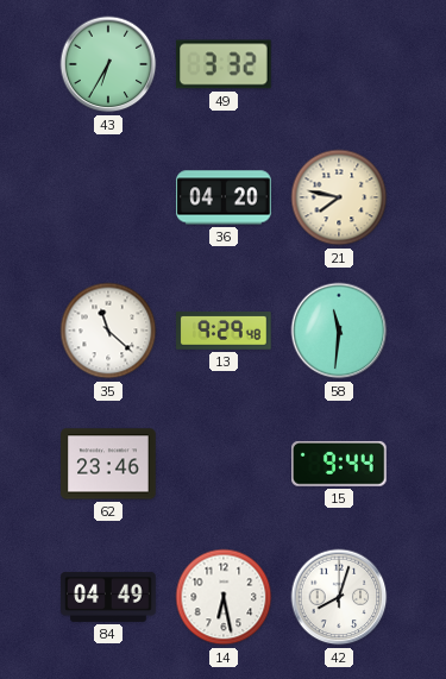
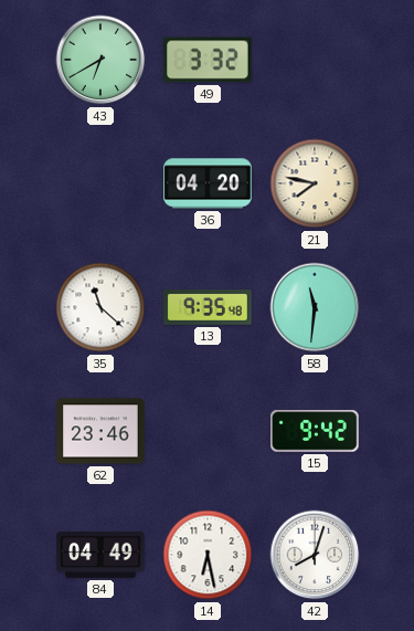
43: 6:35 -> 6:40 (100, 60)
13: 9:29 -> 9:35 (208, 307)
15: 9:44 -> 9:42 (316, 431)
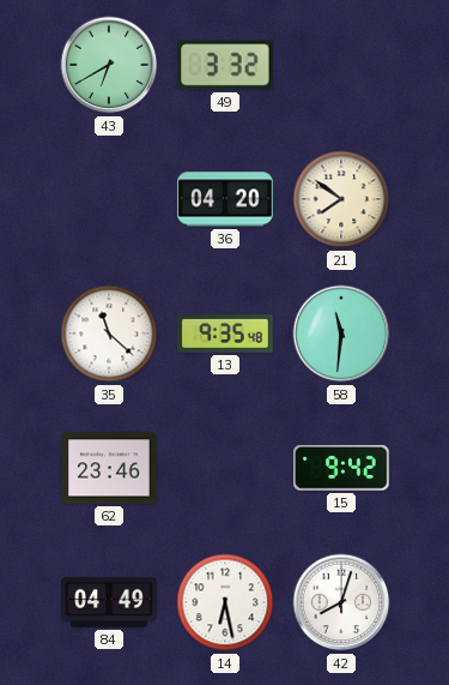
21: 7:47 -> 7:51 (341, 199)
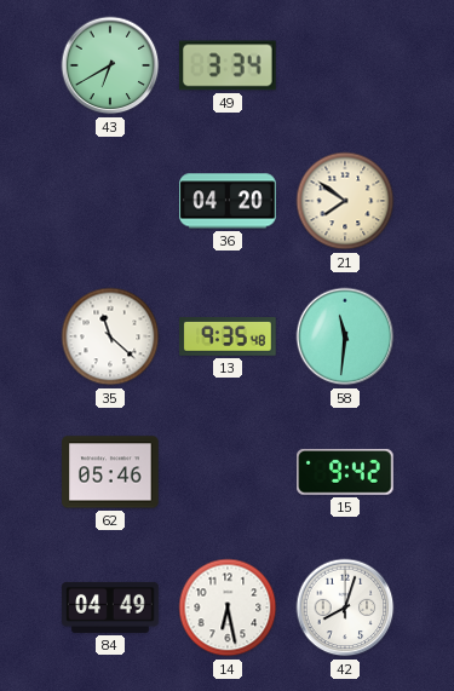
49: 3:32 -> 3:34 (228, 65)
62: 23:46 -> 05:46 (110, 472)
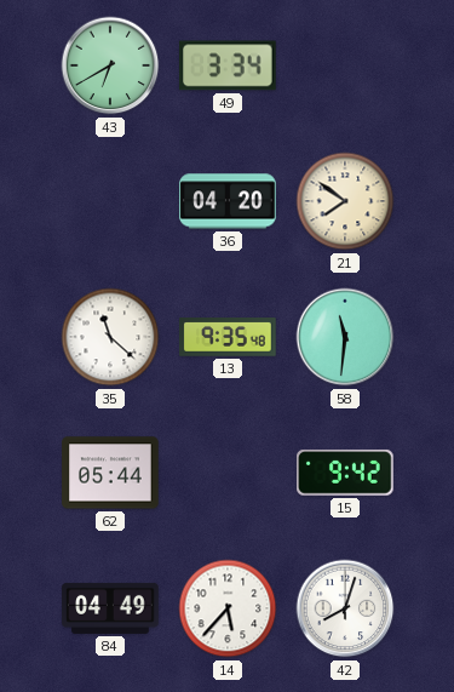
62: 05:46 -> 05:44 (110, 473)
14: 6:28 -> 5:37 (228, 608)
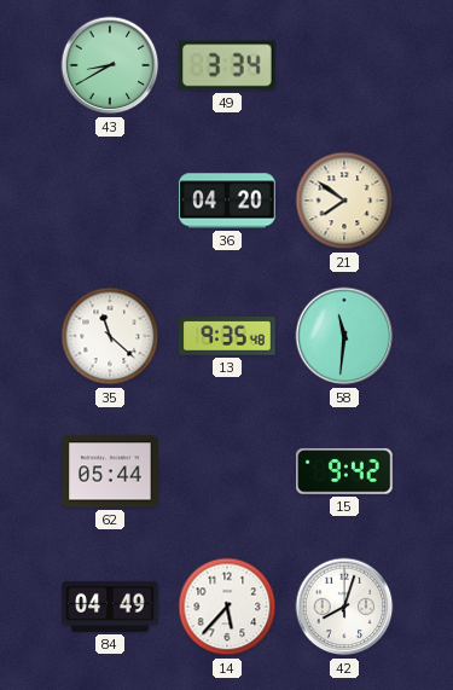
43: 6:40 -> 8:40 (110, 65)
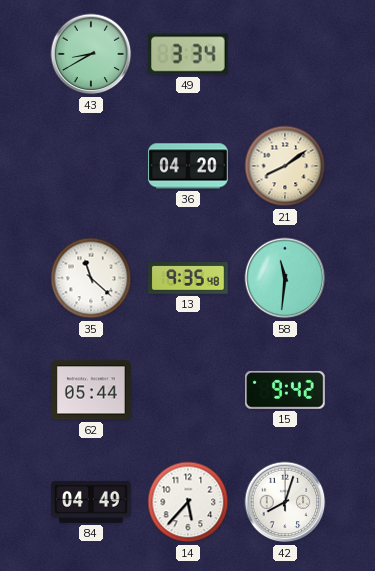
21: 7:51 -> 8:09 (285, 166)
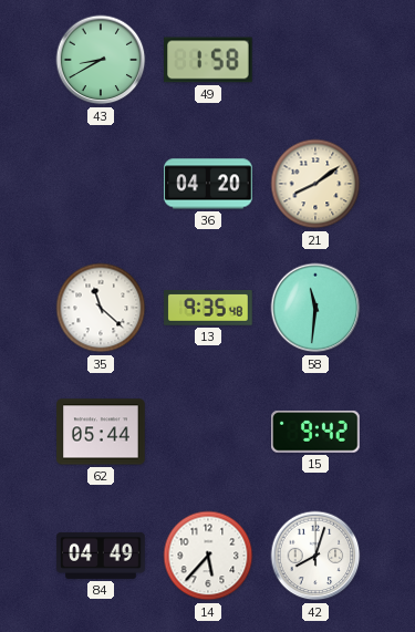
49: 3:34 -> 1:58 (208, 60)
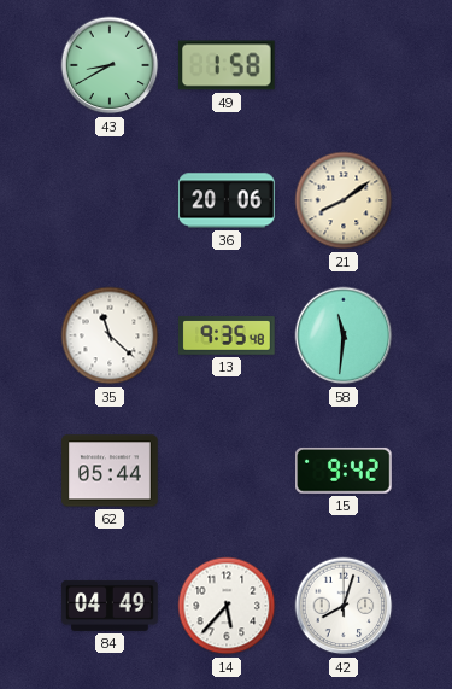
36: 04:20 -> 20:06 (227, 200)
